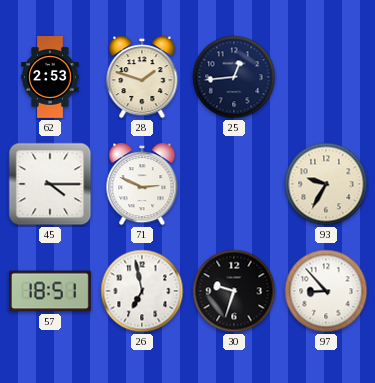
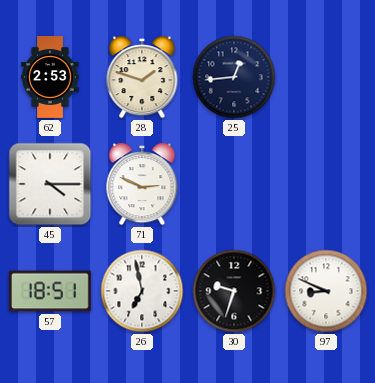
93: 9:35 -> none (326, 184)
97: 8:53 -> 8:49 (326, 291)
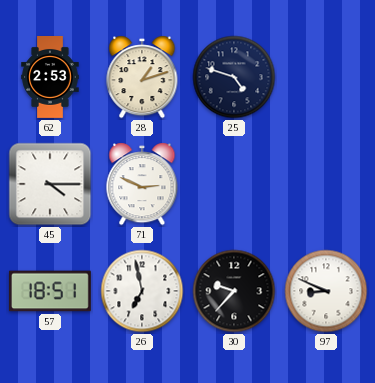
28: 1:48 -> 1:12 (142, 77)
25: 12:44 -> 4:48 (234, 77)
30: 9:33 -> 9:37 (234, 291)
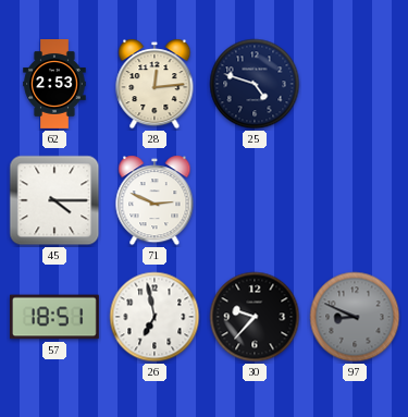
28: 1:12 -> 12:14 (154, 84)
97 dial: white -> grey (355, 317)
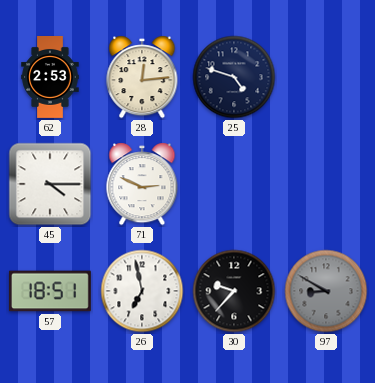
97: 8:49 -> 8:50 (326, 291)
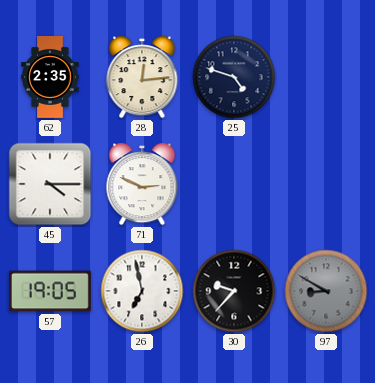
62: 2:53 -> 2:35 (50, 78)
57: 18:51 -> 19:05 (50, 291)
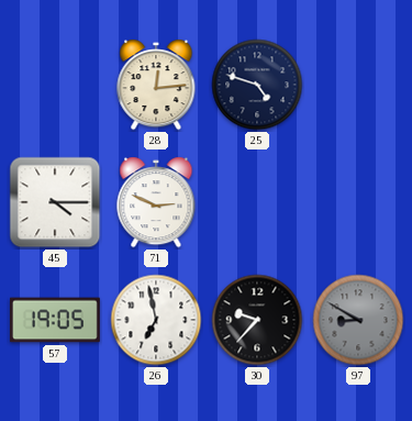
62: 2:35 -> none (50, 78)
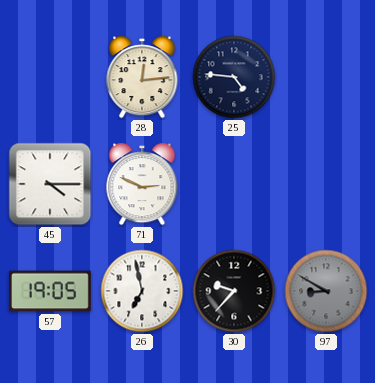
25: 4:48 -> 4:46 (234, 77)
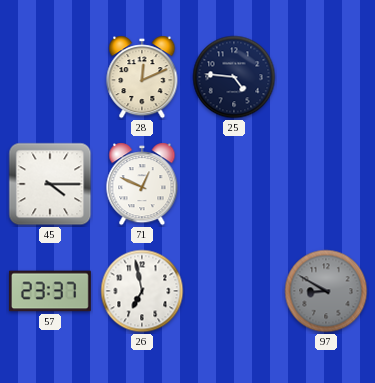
28: 12:14 -> 12:11 (142, 77)
71: 2:49 -> 12:49 (142, 184)
57: 19:05 -> 23:37 (50, 291)
30: 9:37 -> none (234, 291)
